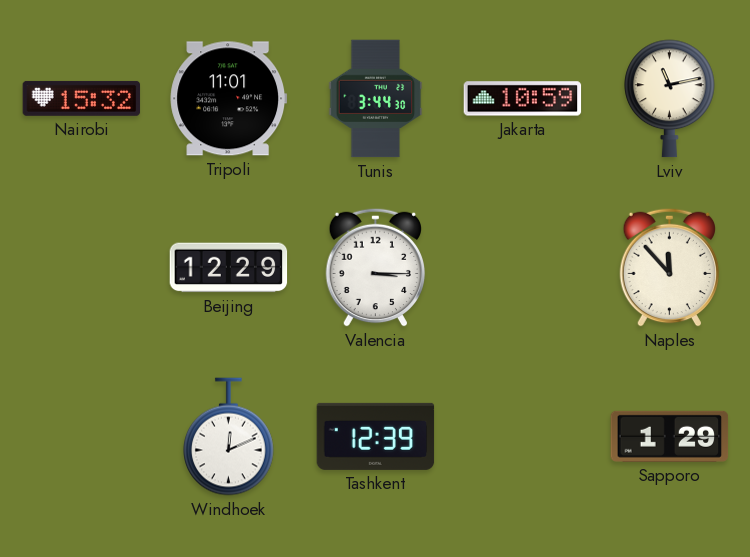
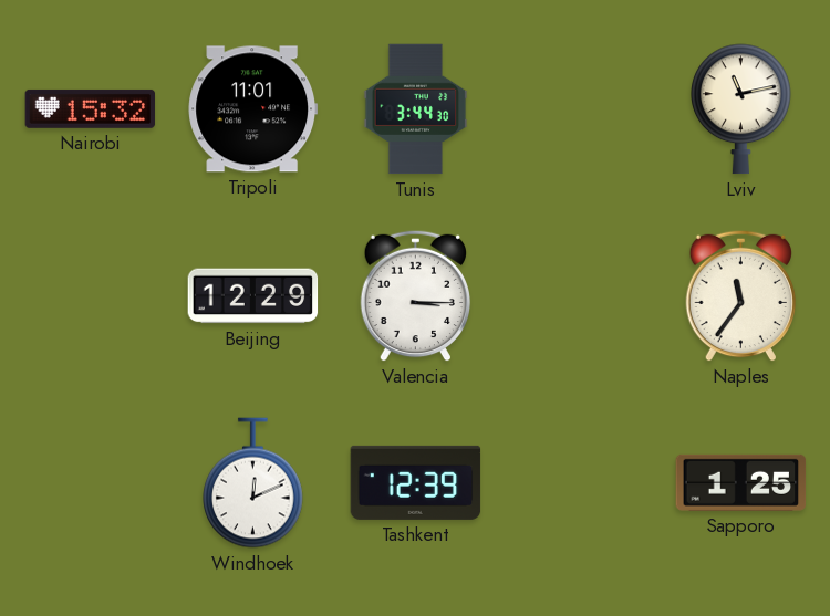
Jakarta: 10:59 -> none (523, 99)
Naples: 11:53 -> 11:36 (741, 295)
Sapporo: 1:29 -> 1:25 (741, 482)
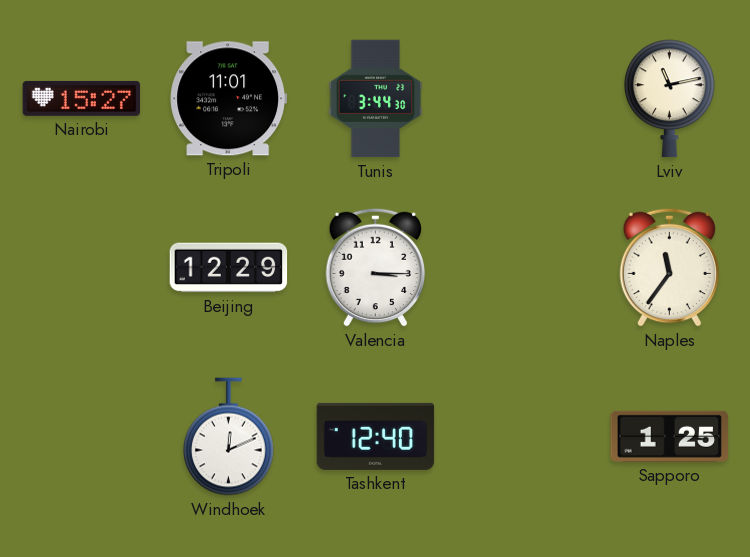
Nairobi: 15:32 -> 15:27 (82, 98)
Tashkent: 12:39 -> 12:40 (376, 436)
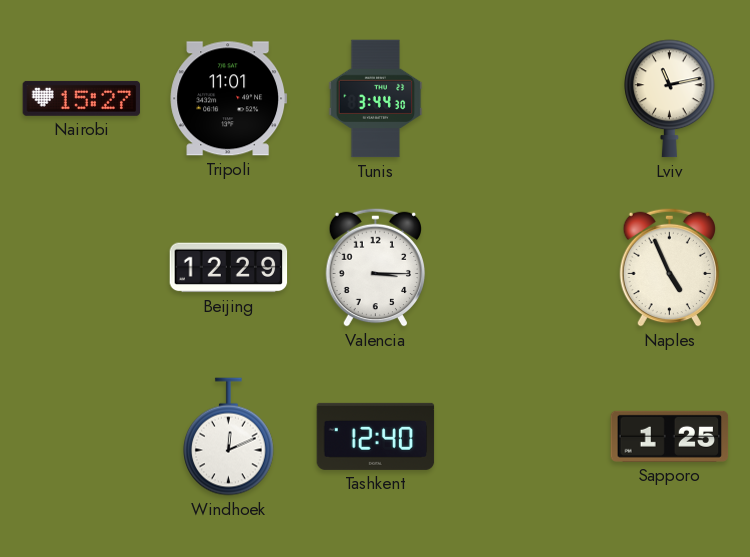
Naples: 11:36 -> 4:56 (670, 267)
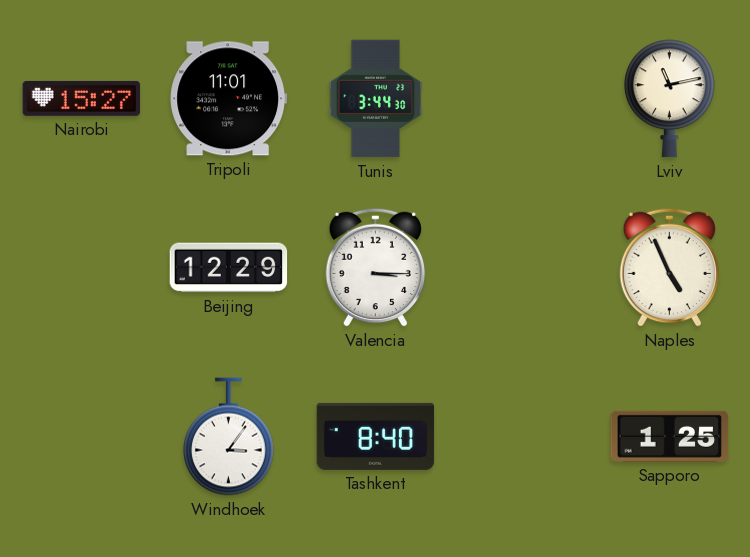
Windhoek: 12:11 -> 3:06 (229, 437)
Tashkent: 12:40 -> 8:40 (376, 436)
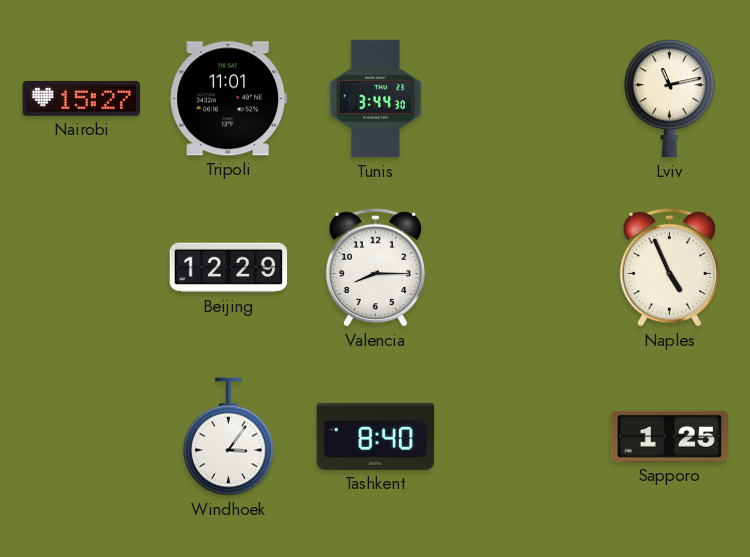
Valencia: 3:15 -> 8:15 (376, 267)
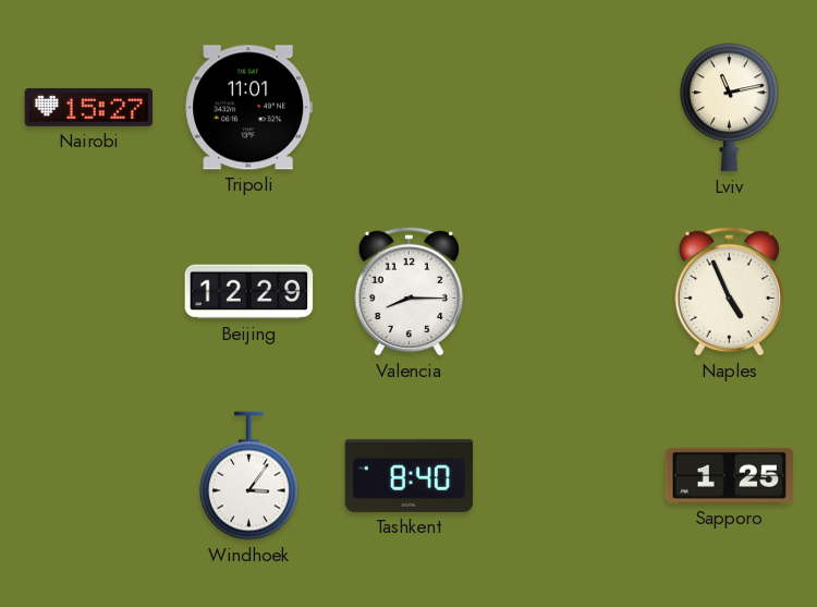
Tunis: 3:44 -> none (376, 99)
